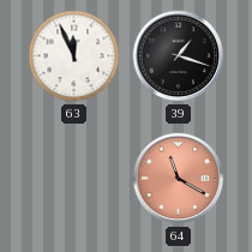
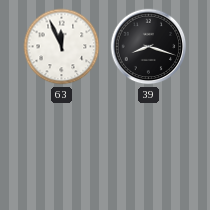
39: 1:18 -> 8:18 (149, 47)
64: 11:20 -> none (179, 179)
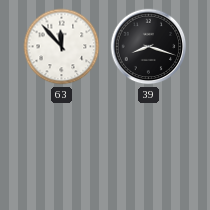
63: 11:56 -> 11:53 (62, 47)
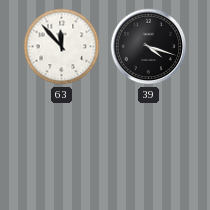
39: 8:18 -> 4:18 (149, 47)
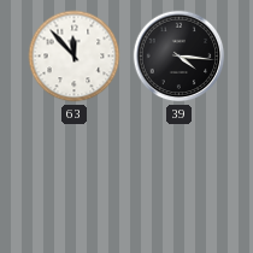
39: 4:18 -> 4:16 (180, 57)
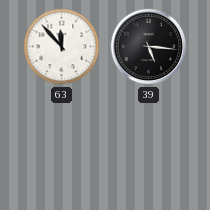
39: 4:16 -> 5:16 (149, 47)
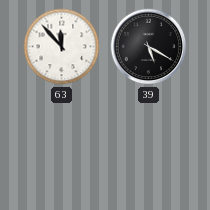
39: 5:16 -> 5:20 (149, 47)
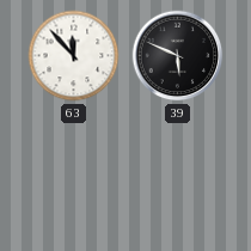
39: 5:20 -> 5:49 (178, 56)
